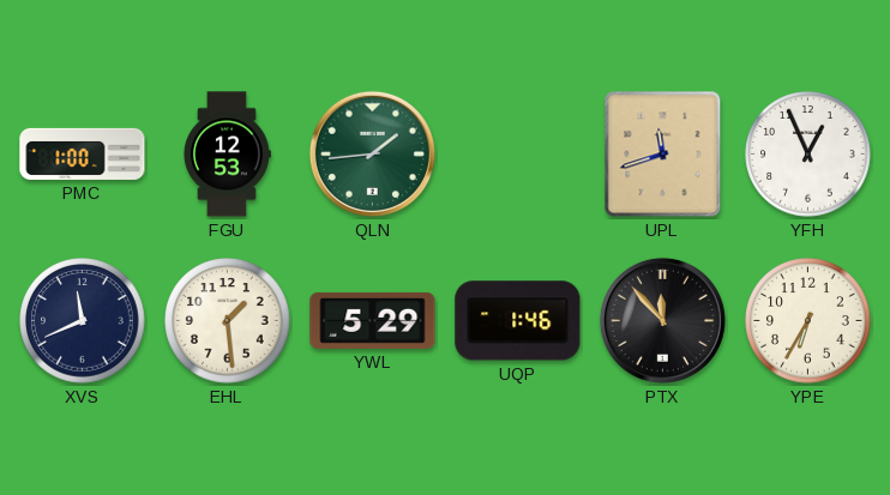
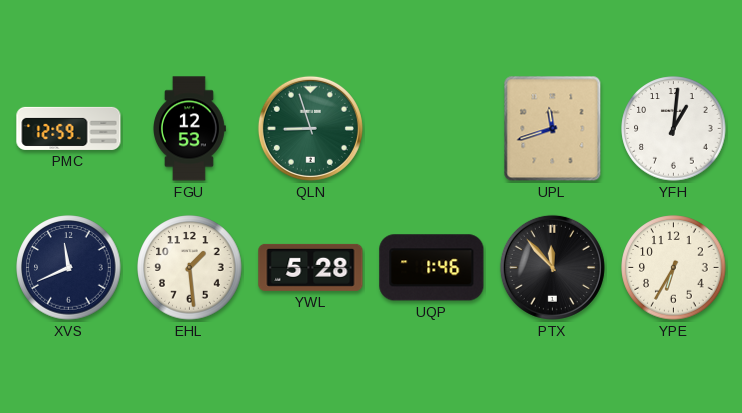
PMC: 1:00 -> 12:59 (69, 128)
QLN: 1:44 -> 8:57 (310, 128)
YFH: 12:56 -> 1:01 (674, 129)
YWL: 5:29 -> 5:28 (311, 267)
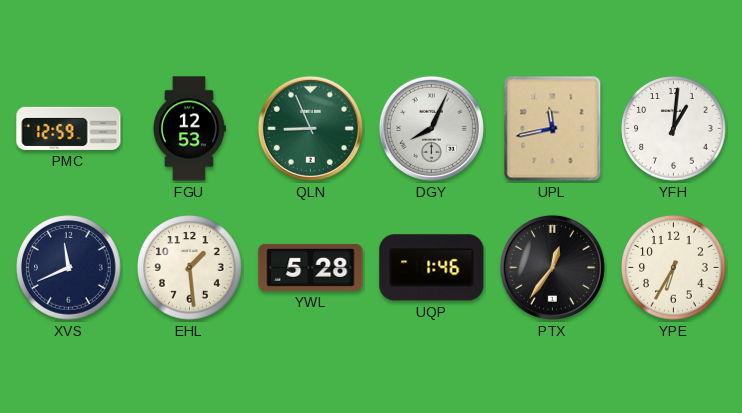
QLN: 8:57 -> 8:56 (310, 128)
DGY: none -> 8:04 (431, 128)
UPL: 11:42 -> 11:43 (553, 129)
PTX: 11:53 -> 12:36 (552, 267)
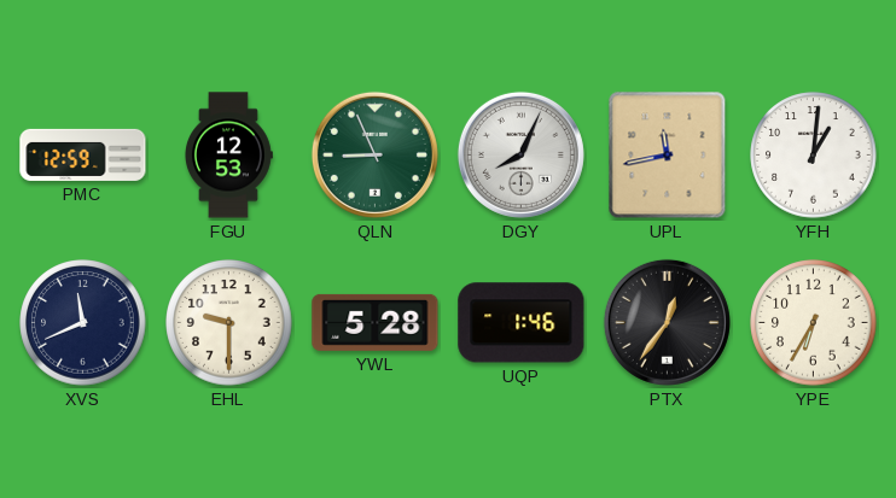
EHL: 1:29 -> 9:30 (229, 323)
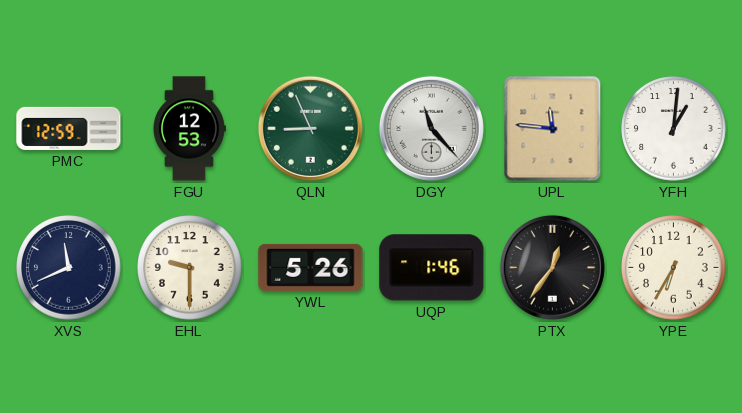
DGY: 8:04 -> 11:23 (431, 128)
UPL: 11:43 -> 11:46 (553, 129)
YWL: 5:28 -> 5:26 (311, 267)
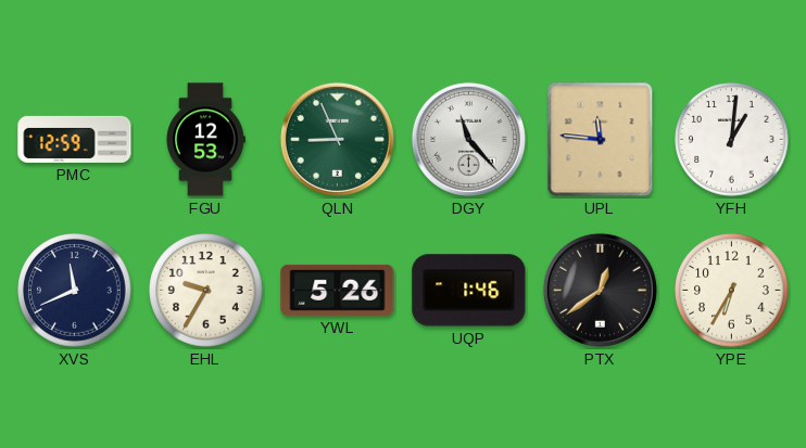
EHL: 9:30 -> 9:35 (206, 291)
PTX: 12:36 -> 12:39 (600, 290)
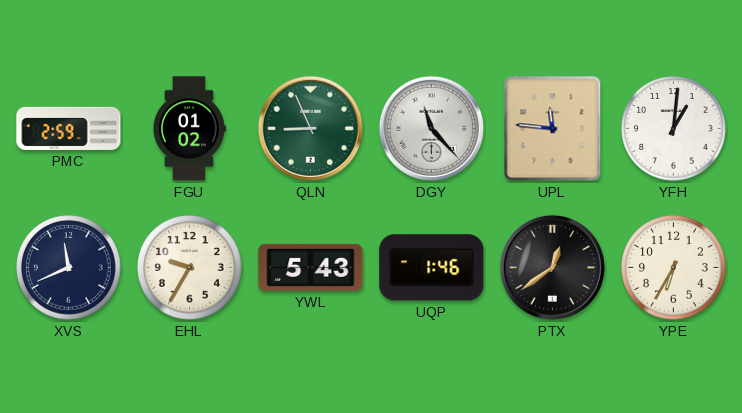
PMC: 12:59 -> 2:59 (69, 128)
FGU: 12:53 -> 01:02 (190, 129)
YWL: 5:26 -> 5:43 (311, 267)
